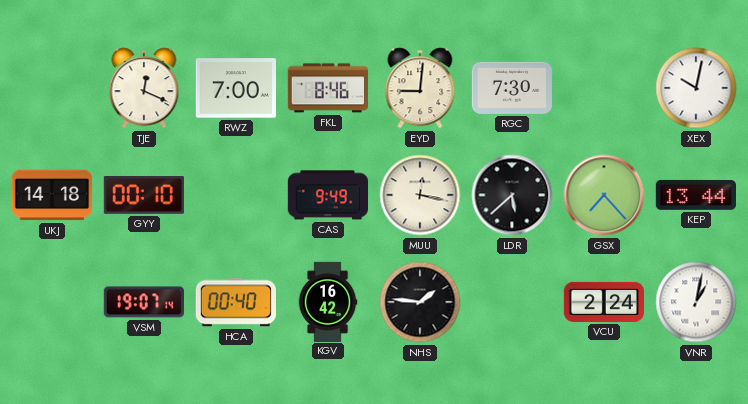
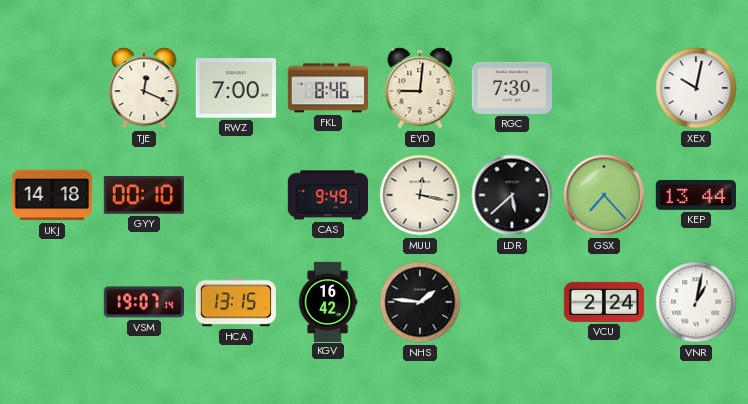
HCA: 00:40 -> 13:15 (236, 302)
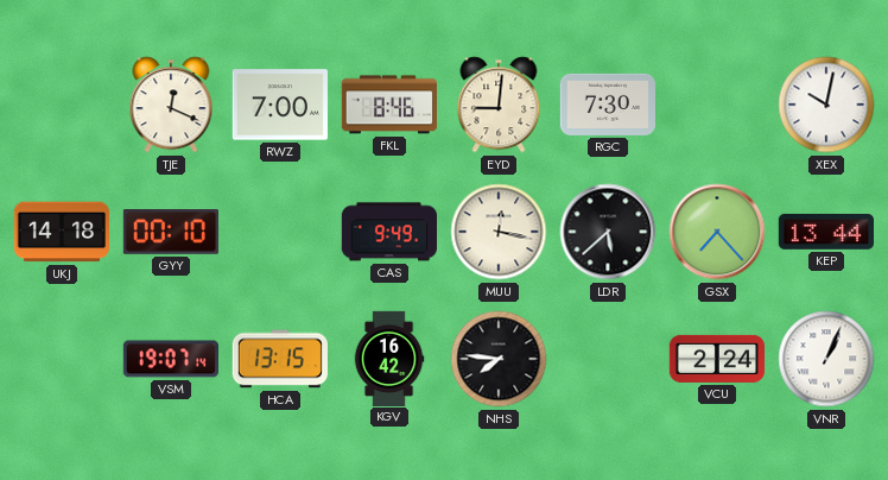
NHS: 1:46 -> 7:46 (499, 359)
VNR: 1:02 -> 1:04 (826, 359)
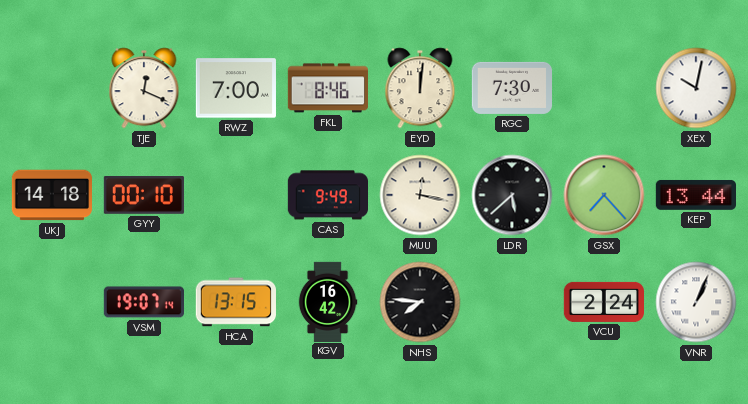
EYD: 9:01 -> 12:01 (420, 88)
